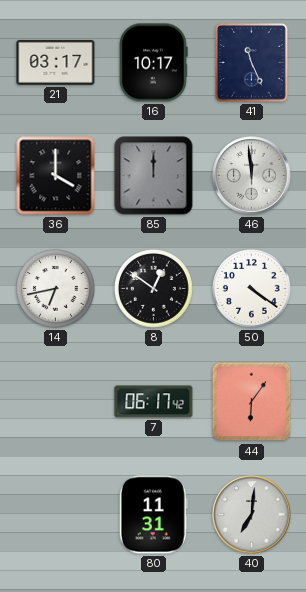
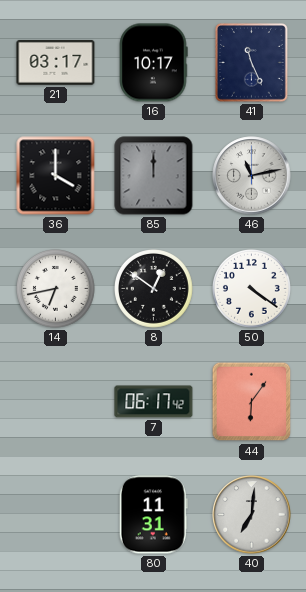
46: 11:59 -> 11:13 (252, 176)
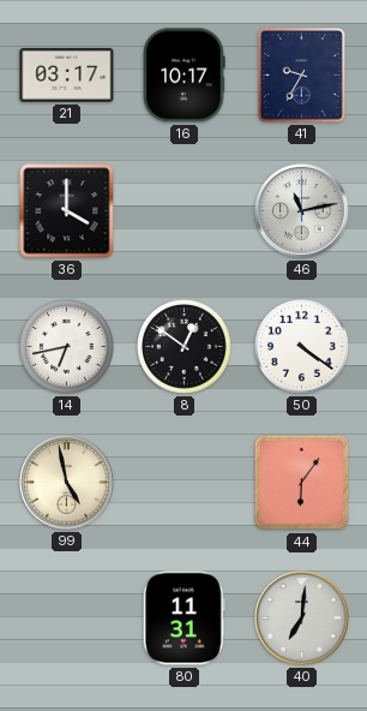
41: 11:26 -> 9:35 (301, 74)
85: 12:00 -> none (154, 176)
99: none -> 4:58 (67, 483)
7: 06:17 -> none (154, 402)
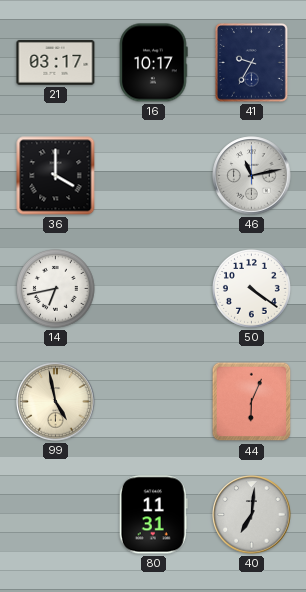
8: 12:51 -> none (185, 347)
44: 6:06 -> 6:04 (252, 402)
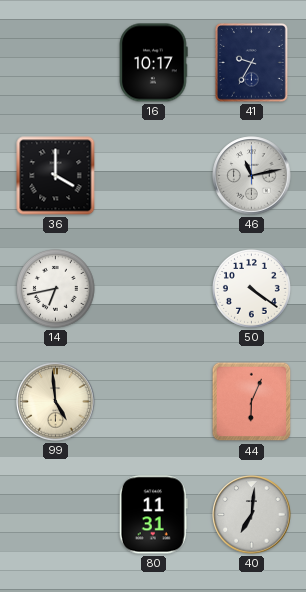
21: 03:17 -> none (56, 63)
99: 4:58 -> 4:59 (56, 402)
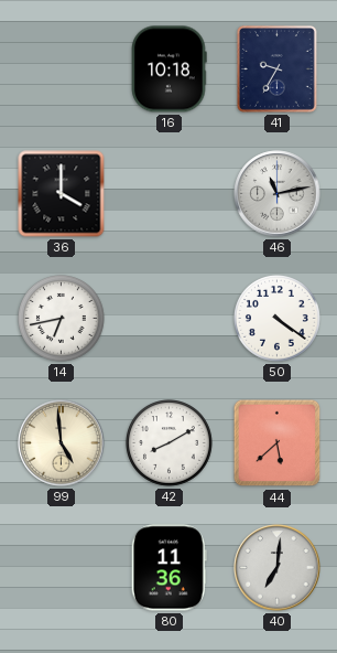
16: 10:17 -> 10:18 (170, 69)
42: none -> 8:10 (170, 443)
44: 6:04 -> 5:38 (278, 443)
80: 11:31 -> 11:36 (168, 568)
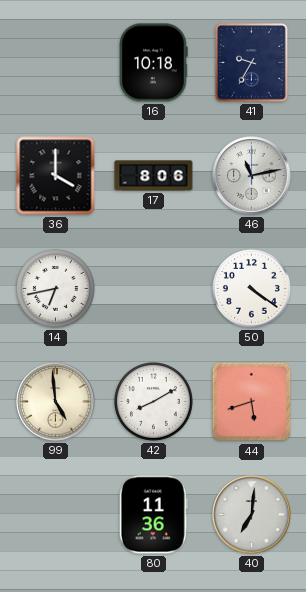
17: none -> 8:06 (154, 176)
44: 5:38 -> 5:42 (252, 402)
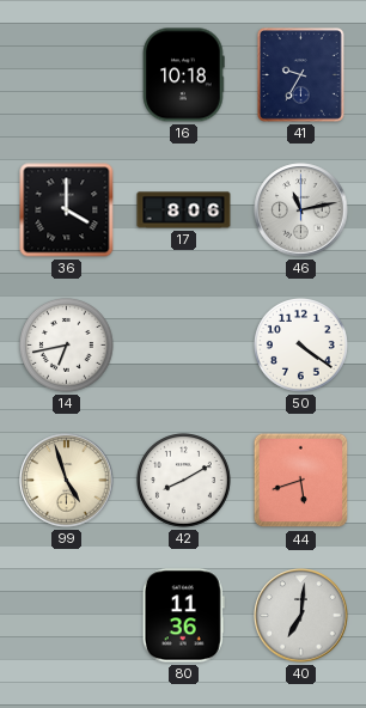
99: 4:59 -> 4:57 (67, 481)
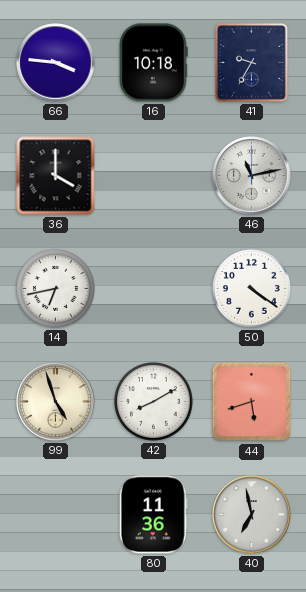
66: none -> 3:46 (56, 63)
17: 8:06 -> none (184, 210)
40: 7:01 -> 6:58 (252, 515)
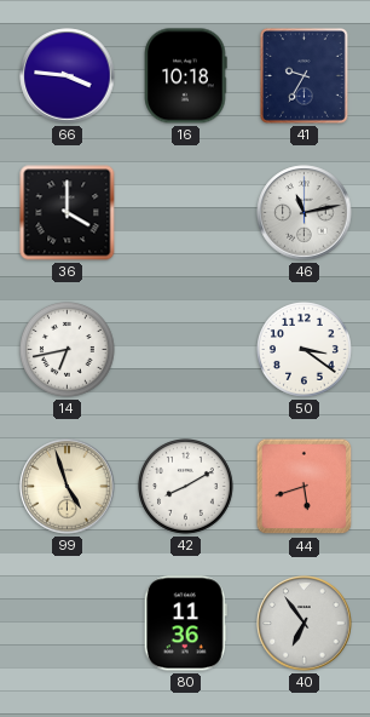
50: 4:21 -> 3:21 (305, 350)
40: 6:58 -> 6:54 (305, 624)
